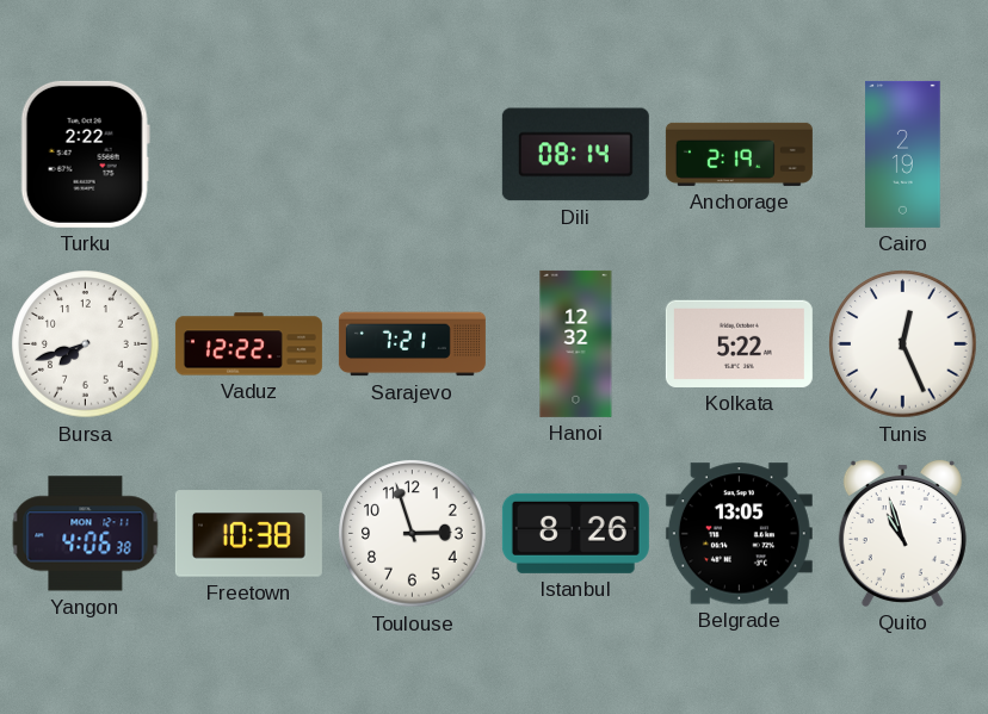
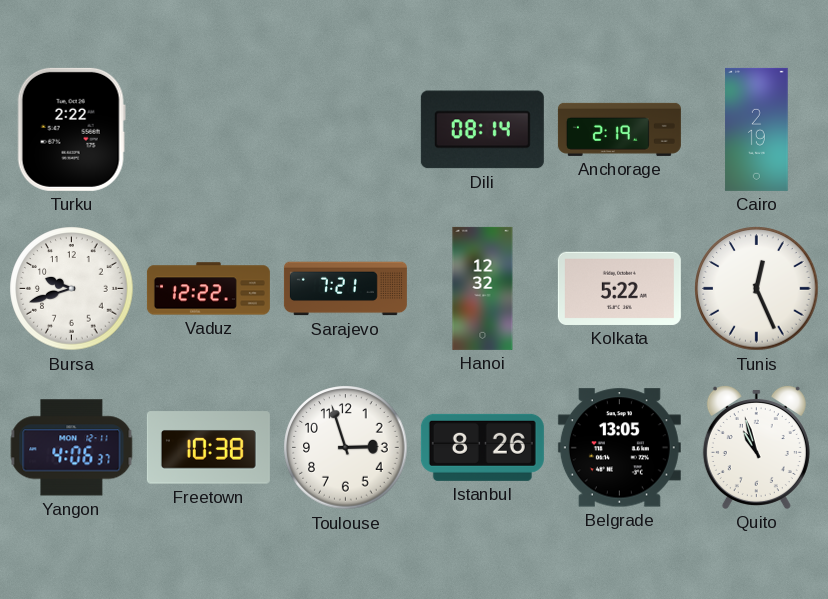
Bursa: 7:42 -> 9:42 (72, 289)
Yangon: 4:06:38 -> 4:06:37 (72, 448)
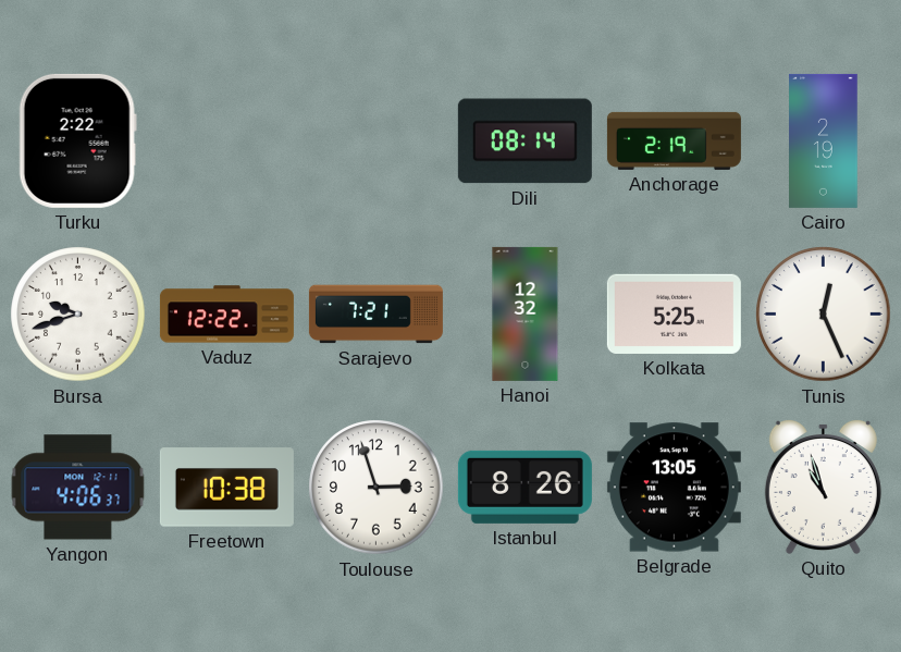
Kolkata: 5:22 -> 5:25 (674, 313)
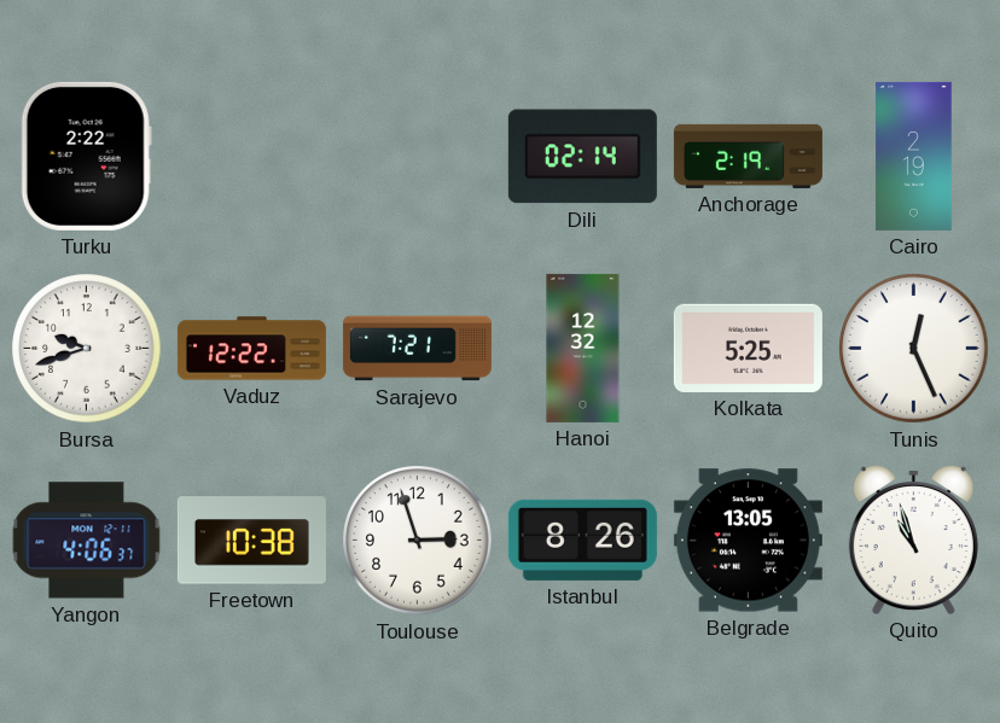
Dili: 08:14 -> 02:14 (582, 157)
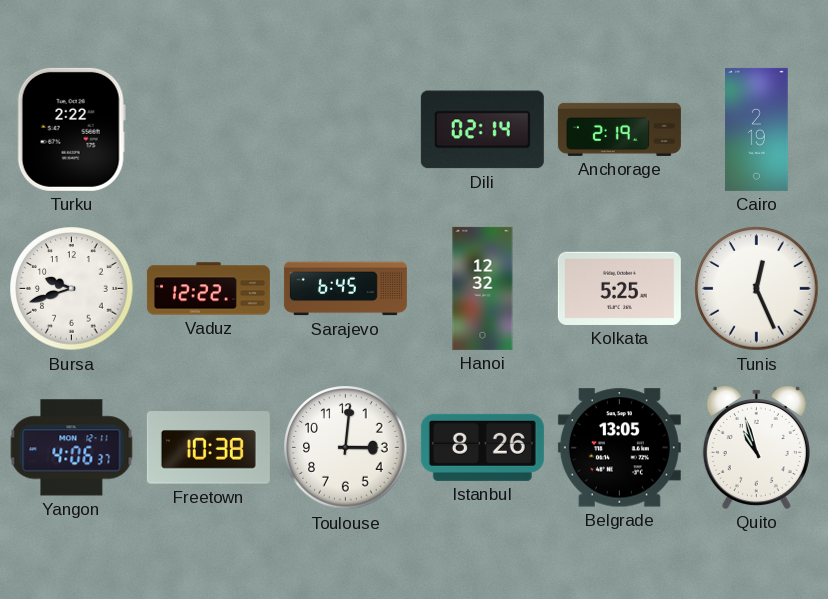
Sarajevo: 7:21 -> 6:45 (345, 289)
Toulouse: 2:57 -> 3:01 (346, 448)
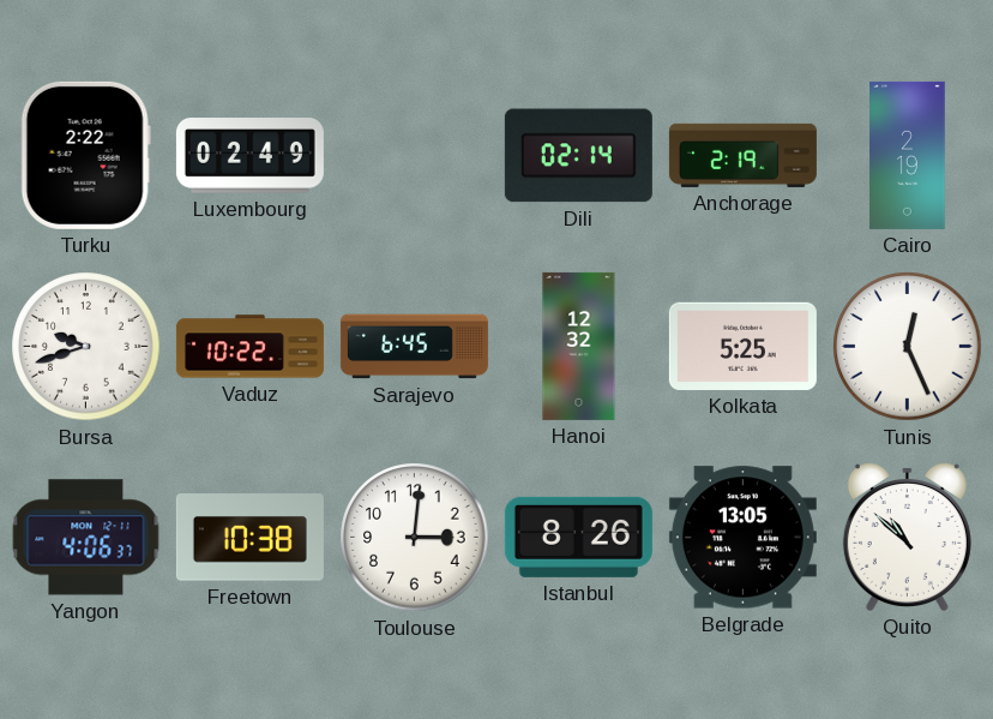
Luxembourg: none -> 02:49 (249, 156)
Vaduz: 12:22 -> 10:22 (249, 347)
Quito: 10:57 -> 10:52 (907, 537)
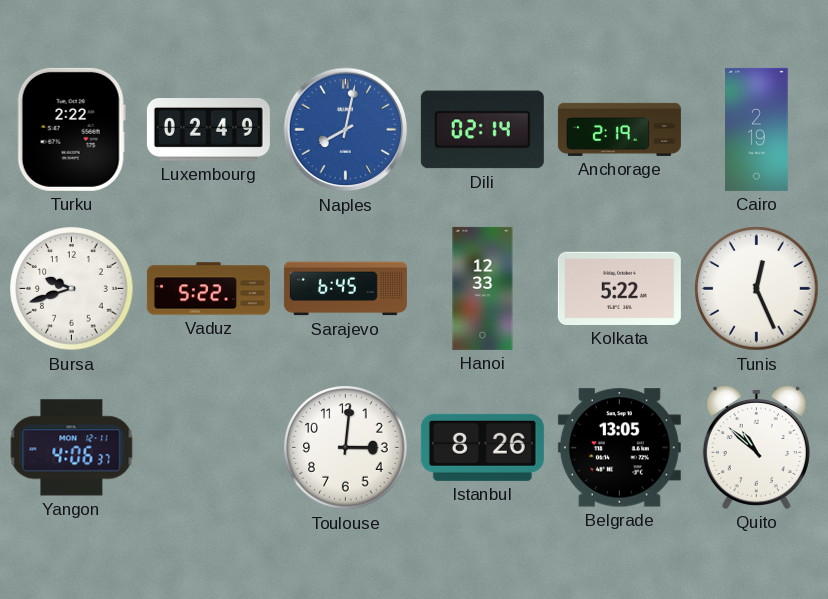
Naples: none -> 8:02 (346, 130)
Vaduz: 10:22 -> 5:22 (208, 289)
Hanoi: 12:32 -> 12:33 (483, 288)
Kolkata: 5:25 -> 5:22 (619, 288)
Freetown: 10:38 -> none (249, 538)
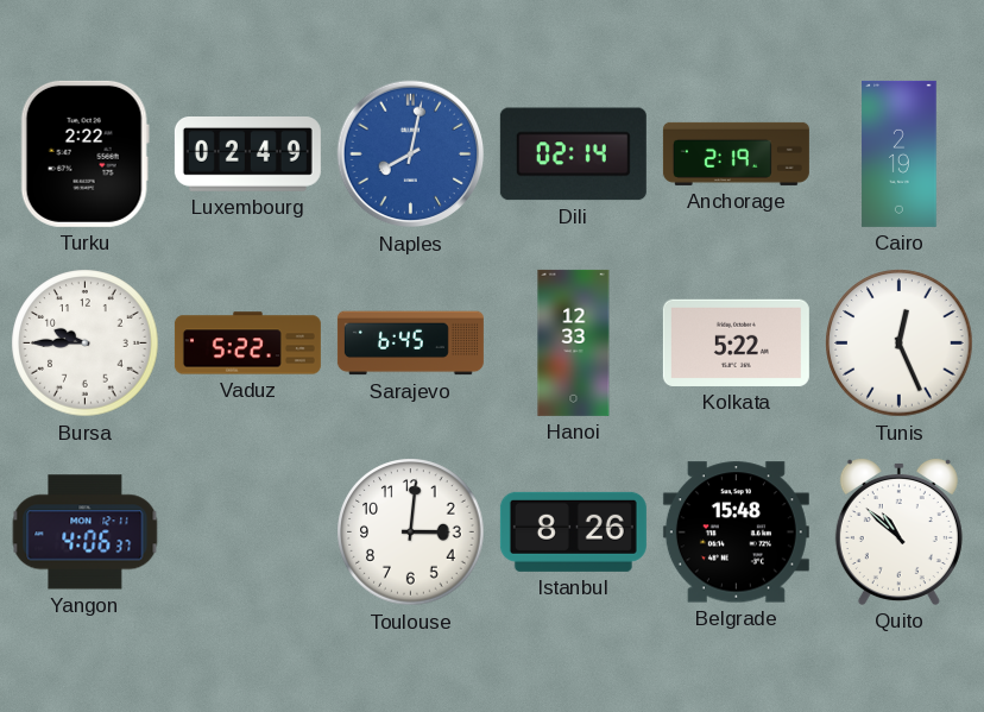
Bursa: 9:42 -> 9:45 (86, 344)
Belgrade: 13:05 -> 15:48 (736, 533)
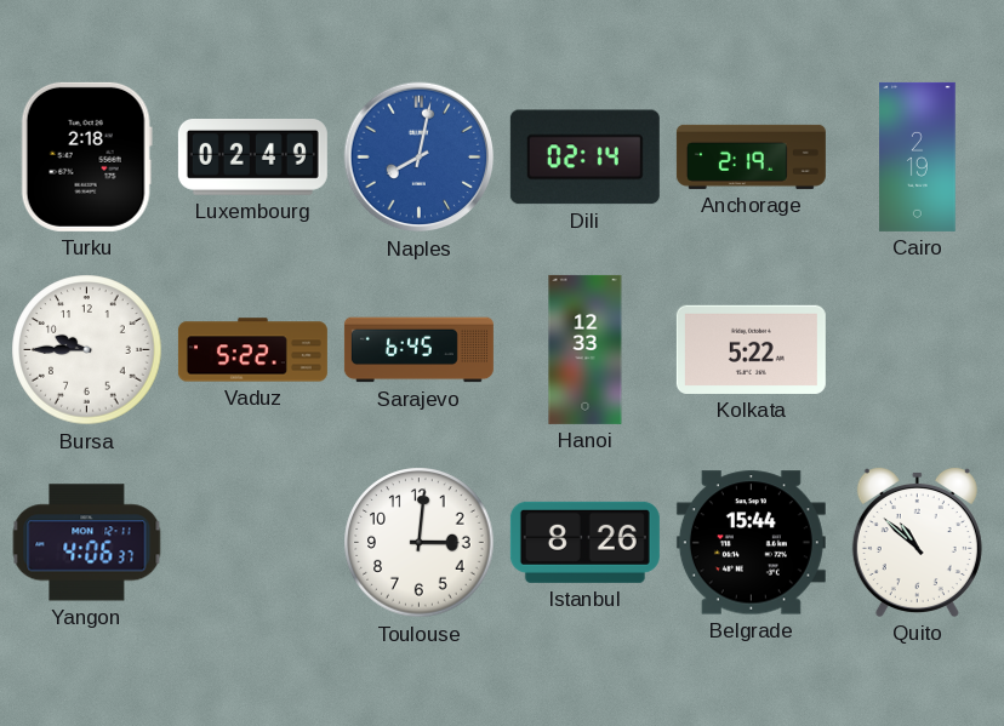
Turku: 2:22 -> 2:18 (86, 156)
Tunis: 12:26 -> none (900, 344)
Belgrade: 15:48 -> 15:44 (751, 543)
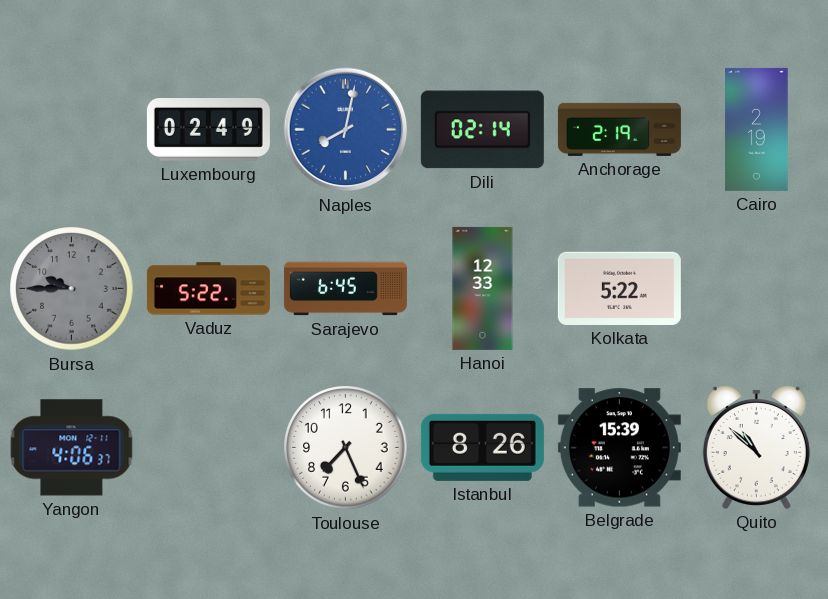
Turku: 2:18 -> none (86, 156)
Bursa dial: white -> grey (72, 289)
Toulouse: 3:01 -> 7:26 (346, 448)
Belgrade: 15:44 -> 15:39 (619, 448)
